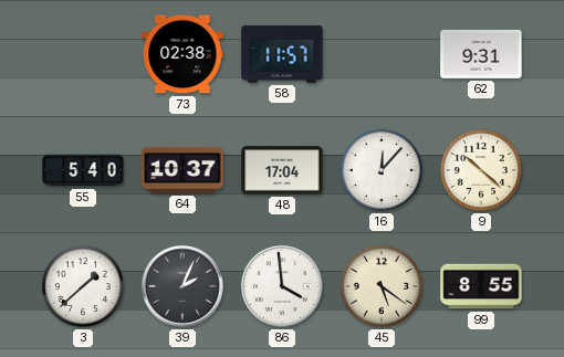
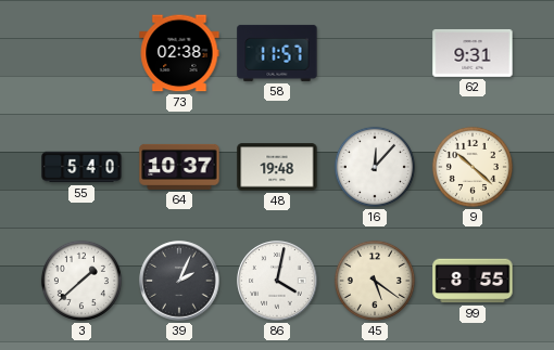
48: 17:04 -> 19:48 (277, 167)
86: 3:59 -> 4:02 (277, 281)
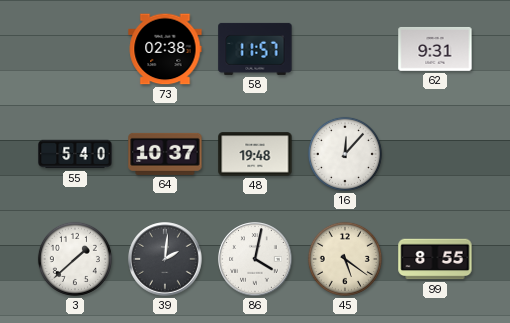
9: 10:22 -> none (473, 167)
39: 2:04 -> 2:01 (165, 259)
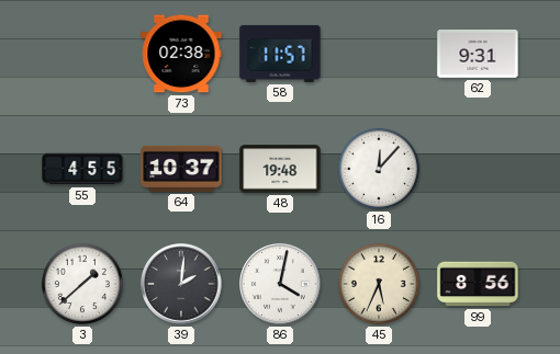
55: 5:40 -> 4:55 (82, 169)
45: 5:21 -> 5:34 (379, 284)
99: 8:55 -> 8:56 (478, 284)
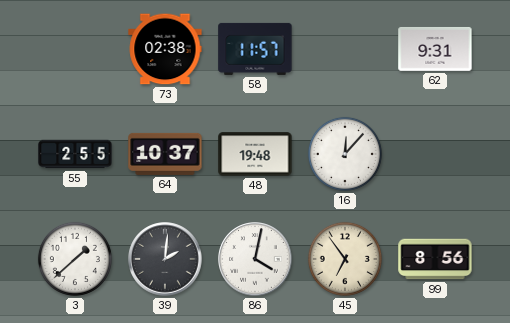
55: 4:55 -> 2:55 (75, 154)
45: 5:34 -> 6:54 (345, 259)
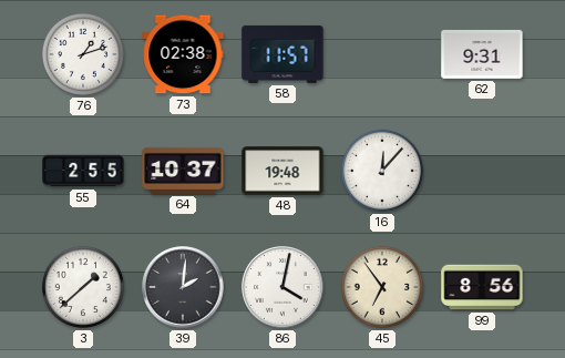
76: none -> 1:12 (83, 54)
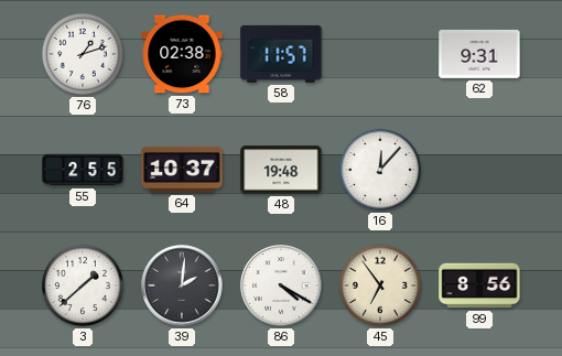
86: 4:02 -> 4:20 (281, 285)
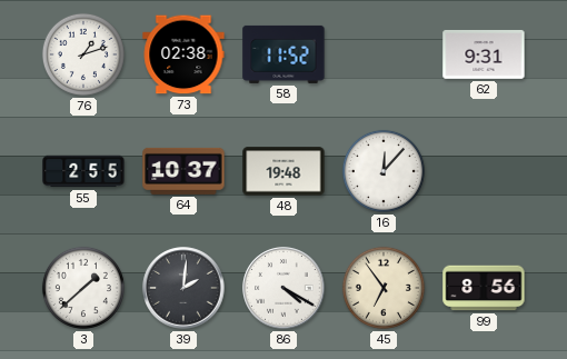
58: 11:57 -> 11:52 (283, 54)
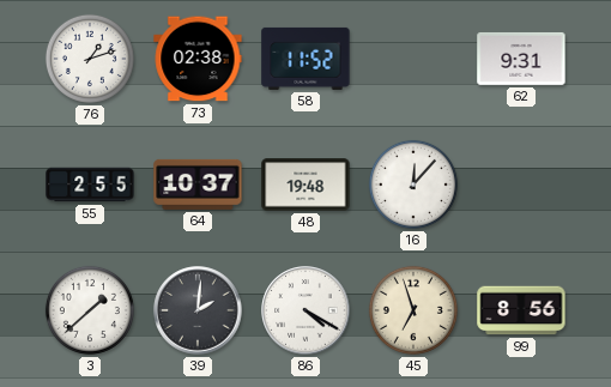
45: 6:54 -> 6:57 (413, 310)
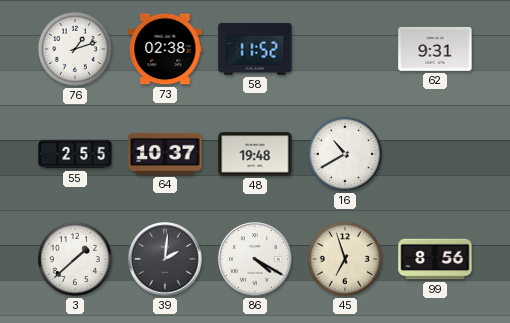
16: 12:07 -> 10:40 (345, 154)
